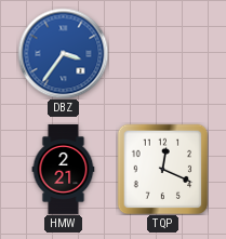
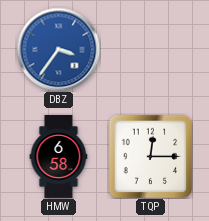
HMW: 2:21 -> 6:58 (59, 156)
TQP: 12:19 -> 12:15 (150, 156)
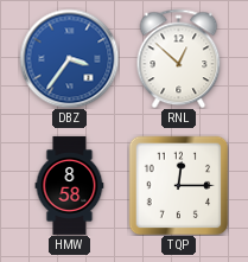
RNL: none -> 12:52 (179, 58)
HMW: 6:58 -> 8:58 (70, 185)
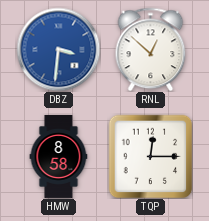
DBZ: 3:36 -> 3:31 (58, 49)
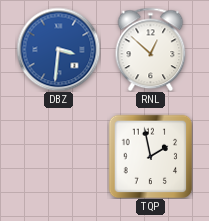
HMW: 8:58 -> none (59, 156)
TQP: 12:15 -> 1:58 (150, 156)
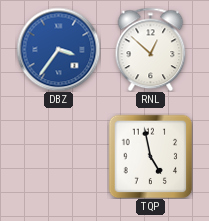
DBZ: 3:31 -> 3:36 (58, 49)
TQP: 1:58 -> 4:58 (150, 156)
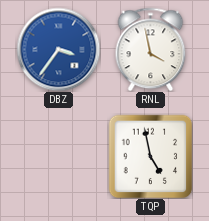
RNL: 12:52 -> 3:58 (151, 49)
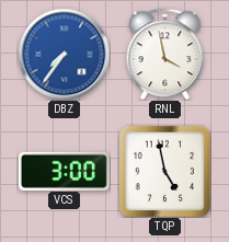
DBZ: 3:36 -> 7:36 (64, 54)
VCS: none -> 3:00 (64, 171)
